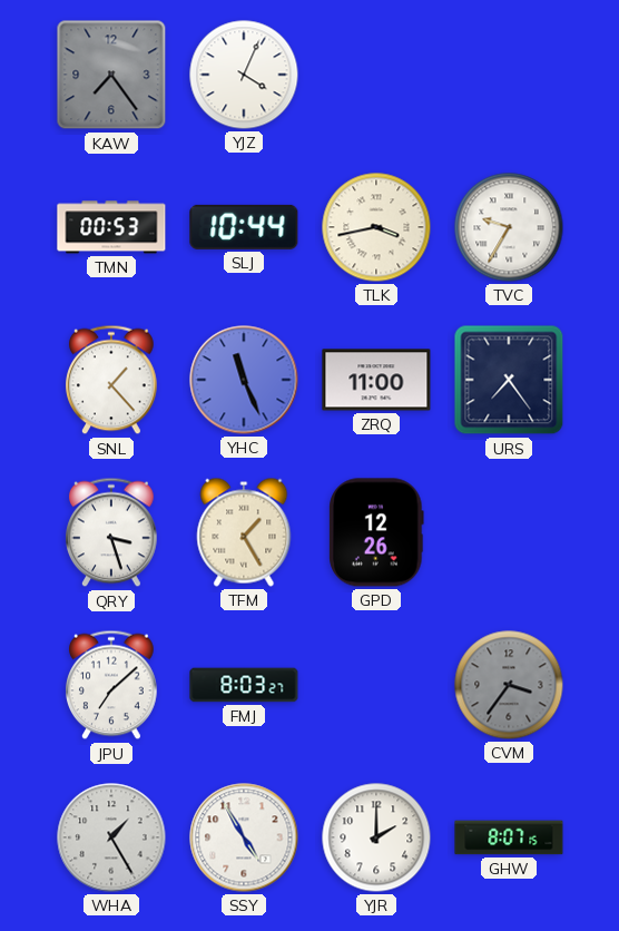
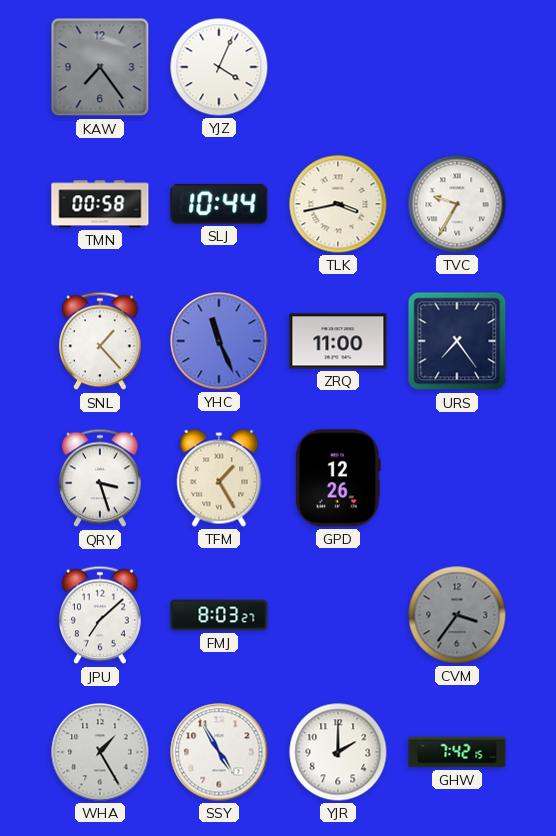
TMN: 00:53 -> 00:58 (100, 204)
GHW: 8:07 -> 7:42 (457, 752)
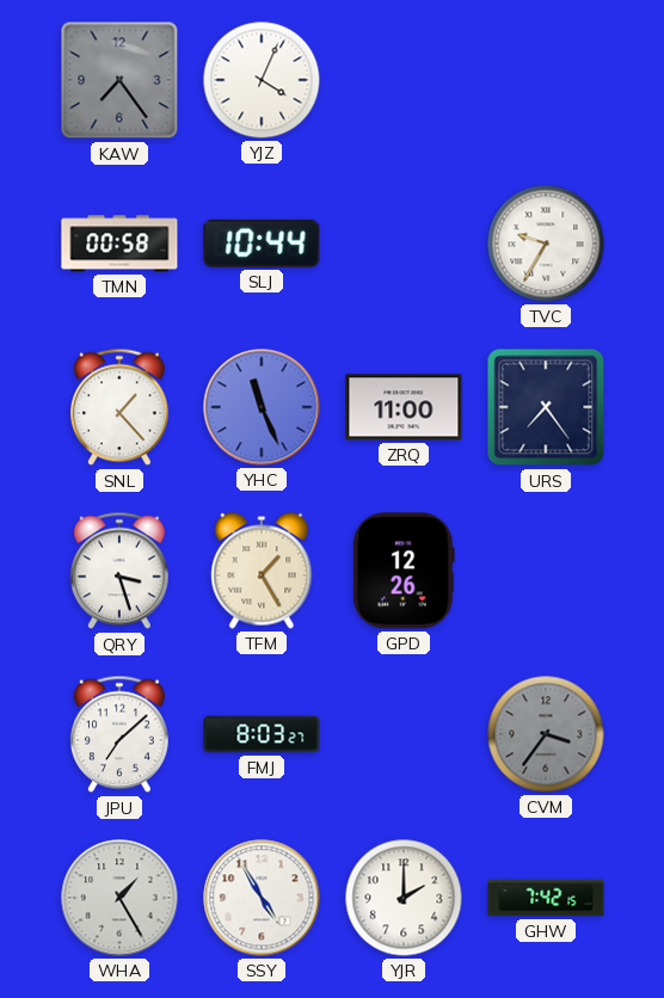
TLK: 3:43 -> none (338, 204)
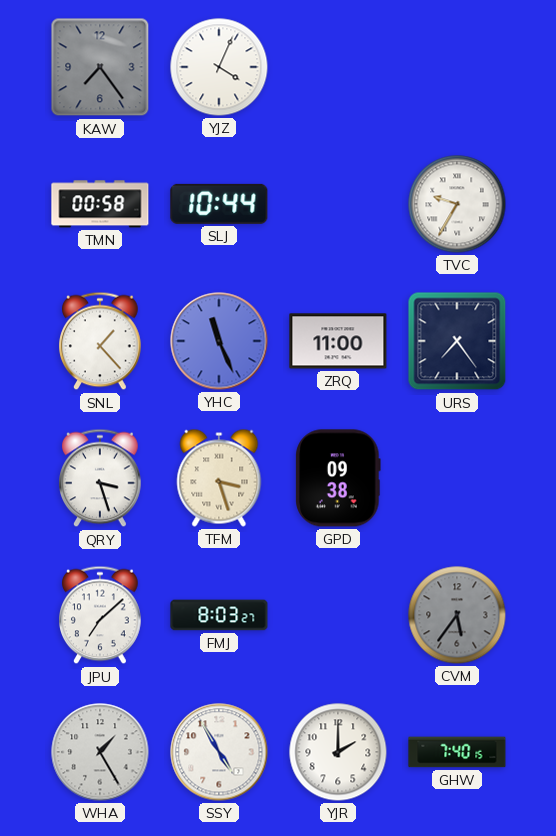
TFM: 1:25 -> 3:27 (219, 478)
GPD: 12:26 -> 09:38 (338, 478)
CVM: 3:36 -> 5:36 (457, 615)
GHW: 7:42 -> 7:40 (457, 752)
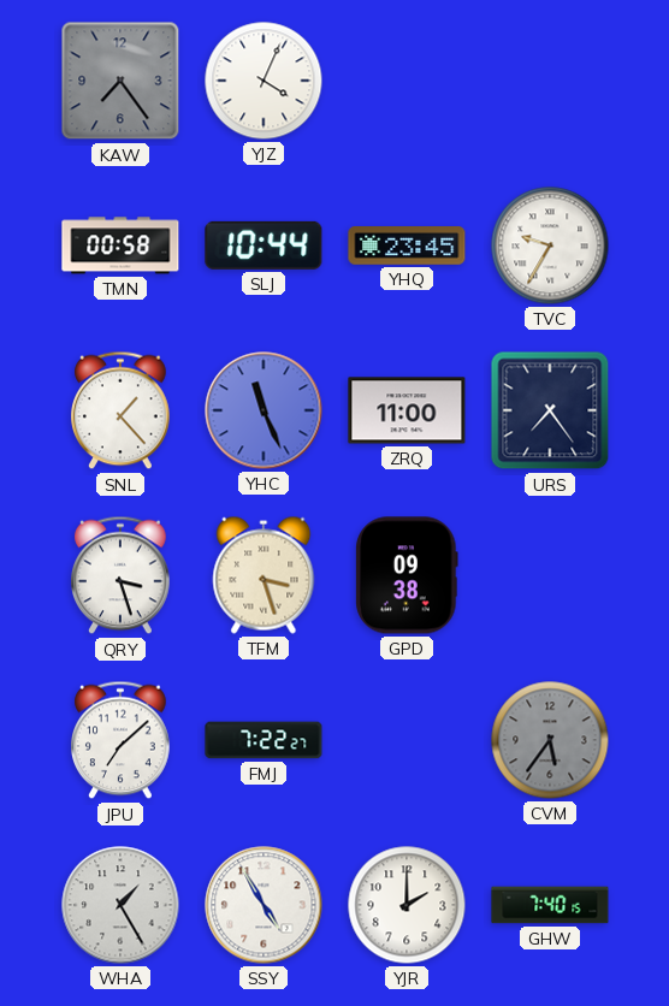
YHQ: none -> 23:45 (407, 247)
FMJ: 8:03 -> 7:22 (264, 740)
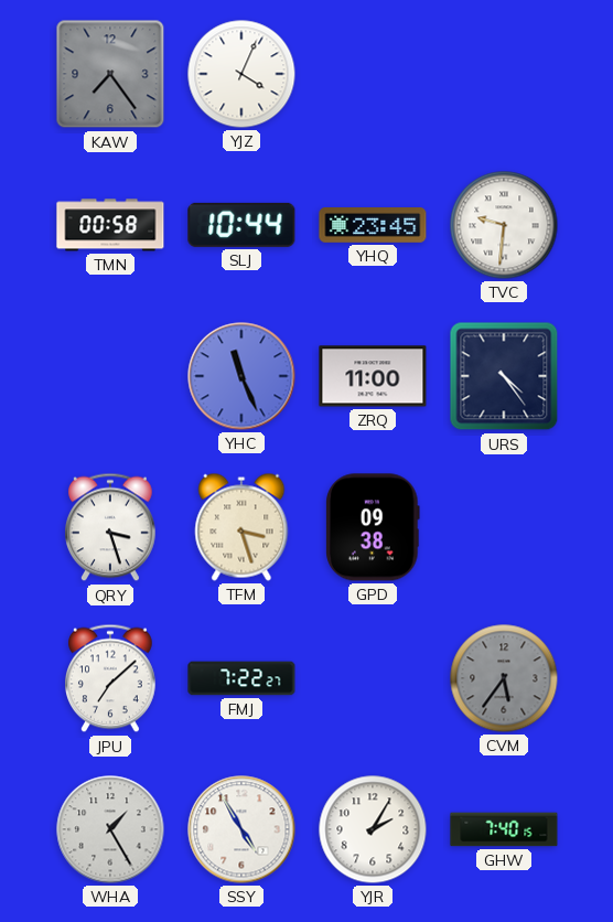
TVC: 9:35 -> 9:31 (504, 225)
SNL: 1:23 -> none (122, 410)
URS: 7:24 -> 4:24 (504, 376)
YJR: 2:00 -> 2:05 (373, 829)
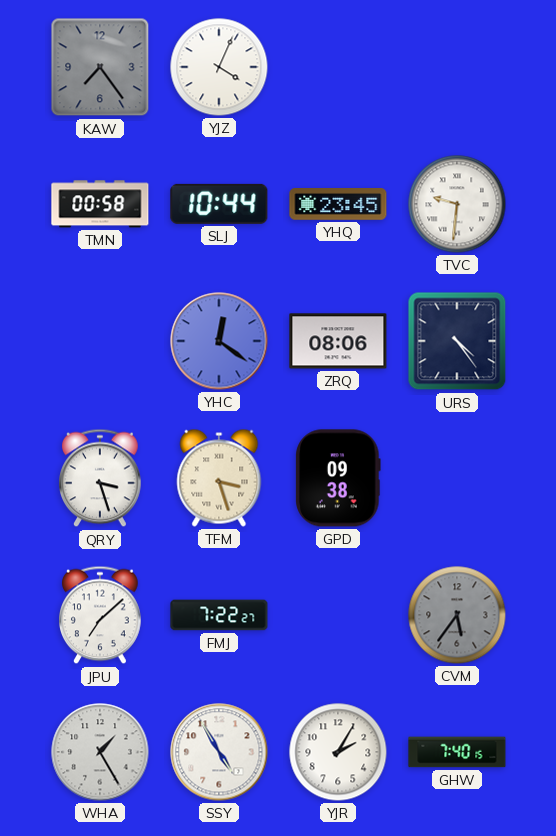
YHC: 11:26 -> 12:21 (219, 341)
ZRQ: 11:00 -> 08:06 (338, 341)
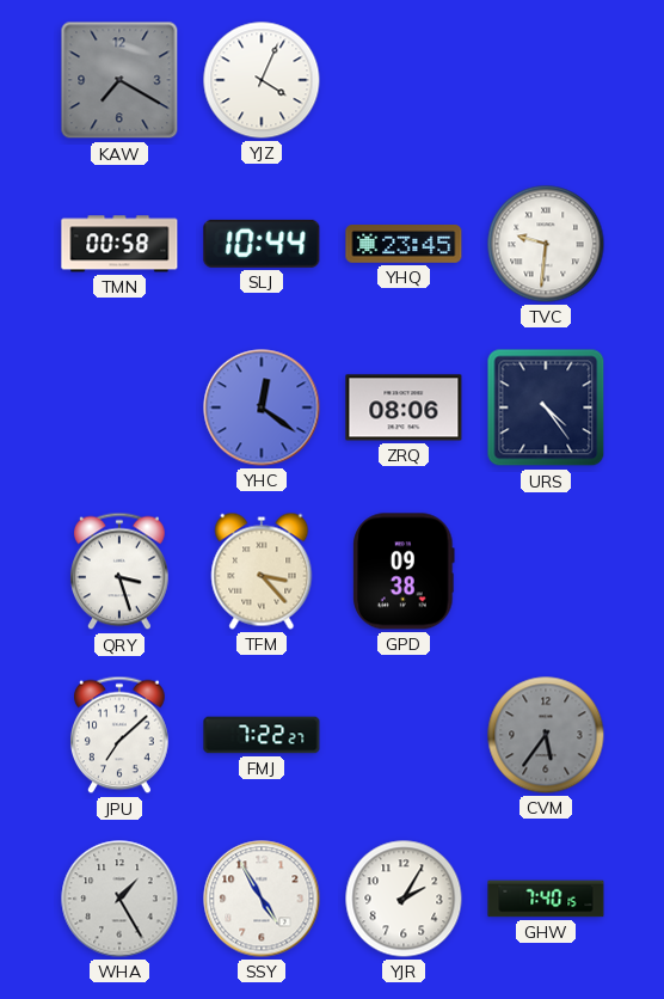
KAW: 7:24 -> 7:20 (119, 80)
TFM: 3:27 -> 3:23 (262, 571)
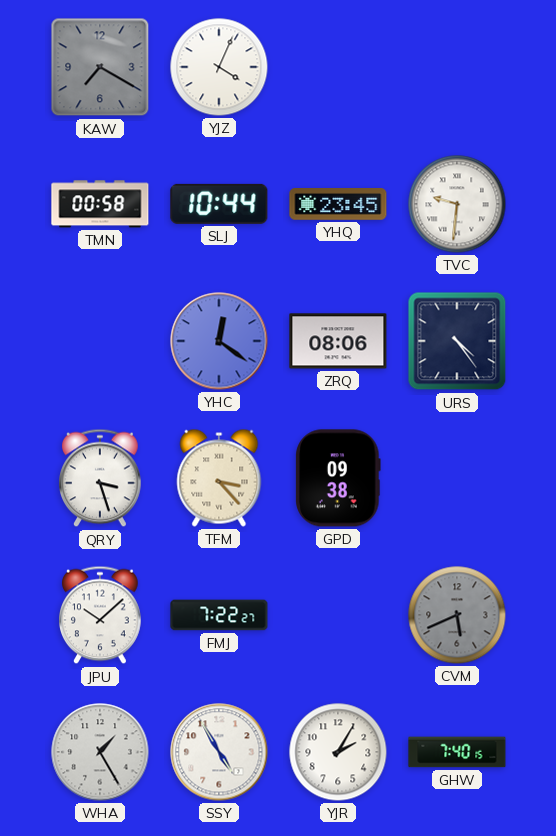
JPU: 7:08 -> 10:08 (101, 615)
CVM: 5:36 -> 5:41 (457, 615)
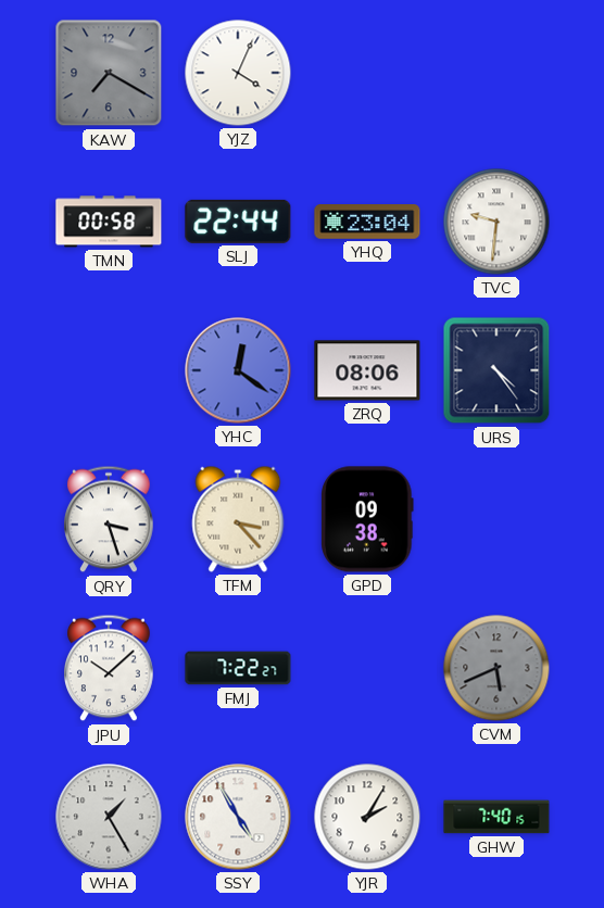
SLJ: 10:44 -> 22:44 (238, 222)
YHQ: 23:45 -> 23:04 (367, 223)
